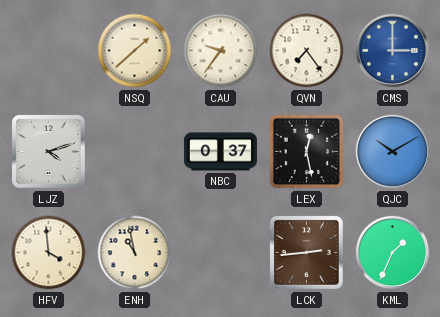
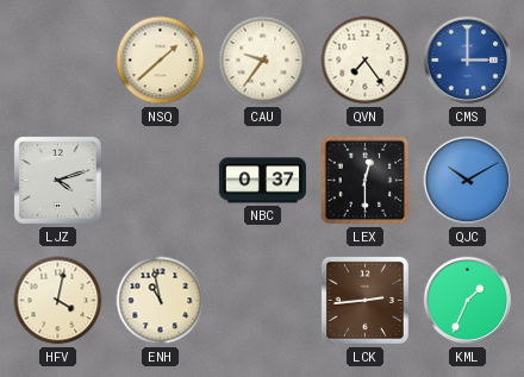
LEX: 12:28 -> 12:30 (366, 181)
HFV: 3:59 -> 4:02 (58, 301)
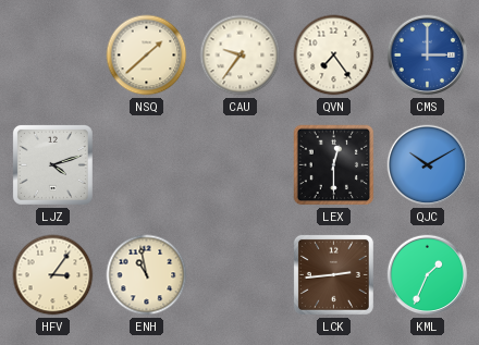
NBC: 0:37 -> none (262, 181)
HFV: 4:02 -> 3:06 (53, 275)
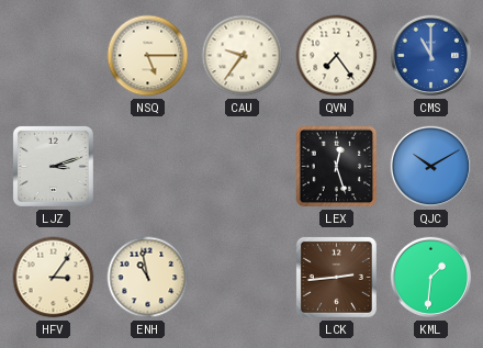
NSQ: 1:38 -> 5:15 (148, 56)
CMS: 3:00 -> 11:00 (431, 56)
LJZ: 4:12 -> 3:12 (53, 166)
LEX: 12:30 -> 12:27 (337, 167)
KML: 1:34 -> 1:31 (431, 278)
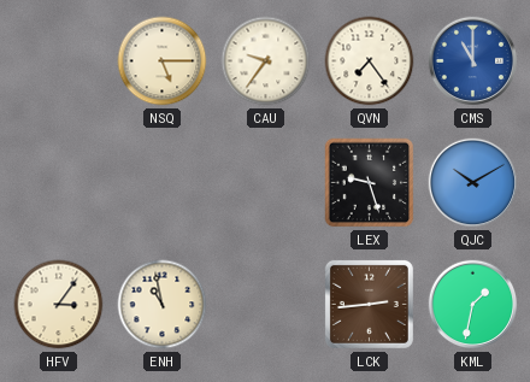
LJZ: 3:12 -> none (53, 166)
LEX: 12:27 -> 9:27 (370, 183)
KML: 1:31 -> 1:32 (473, 305)
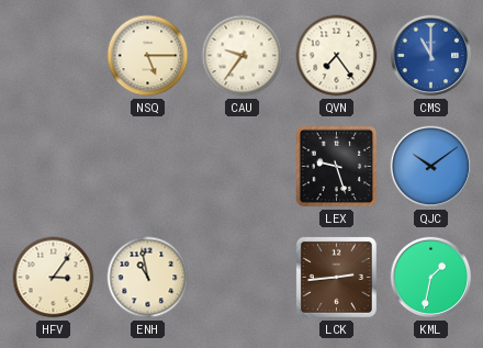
QJC: 10:10 -> 10:09 (431, 167)
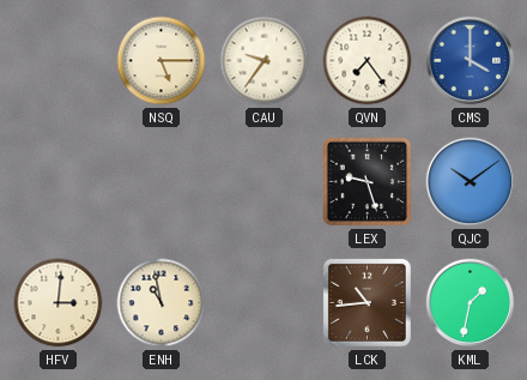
CMS: 11:00 -> 4:00 (471, 61)
HFV: 3:06 -> 3:01 (59, 303)
LCK: 2:44 -> 10:44 (367, 302)
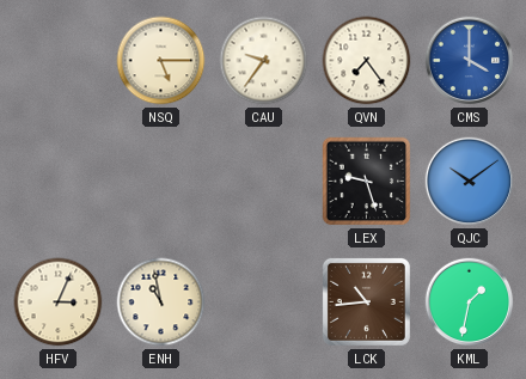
HFV: 3:01 -> 3:04 (59, 302)
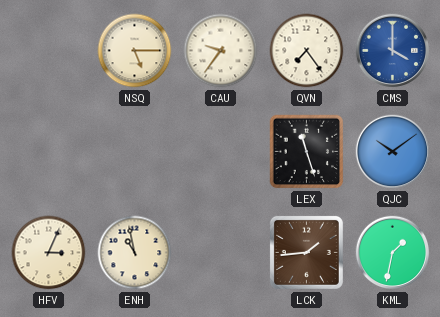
LEX: 9:27 -> 11:27 (307, 152)
LCK: 10:44 -> 1:44 (306, 252)
